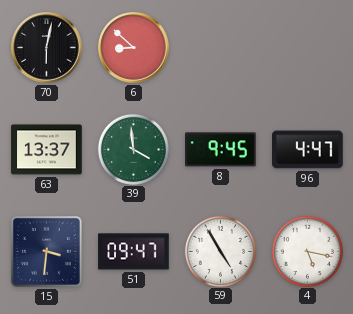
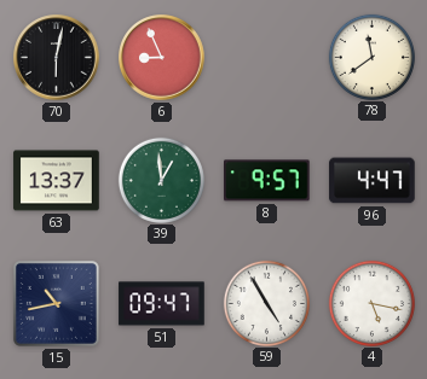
6: 8:52 -> 8:56 (162, 58)
78: none -> 11:39 (371, 57)
39: 3:59 -> 12:59 (161, 180)
8: 9:45 -> 9:57 (267, 181)
15: 3:31 -> 10:43 (56, 303)
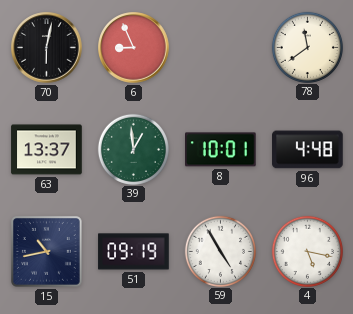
8: 9:57 -> 10:01 (221, 150)
96: 4:47 -> 4:48 (308, 150)
51: 09:47 -> 09:19 (134, 252)
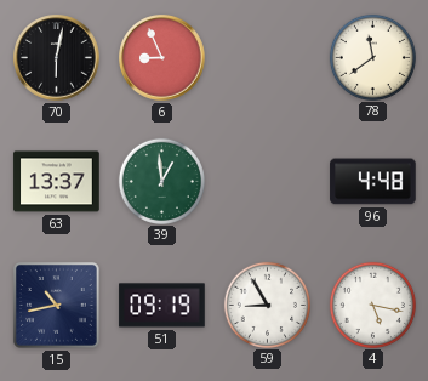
8: 10:01 -> none (221, 150)
59: 4:55 -> 8:55 (267, 305)
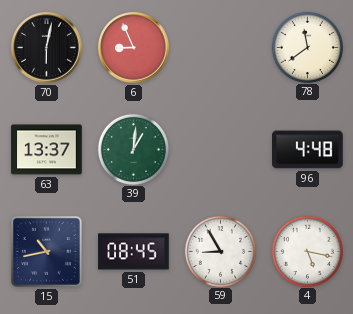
39: 12:59 -> 1:01 (133, 149)
51: 09:19 -> 08:45 (134, 252)
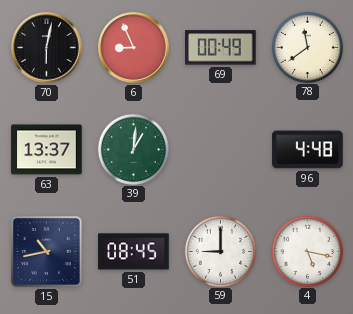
69: none -> 00:49 (221, 48)
59: 8:55 -> 9:00 (220, 251)
